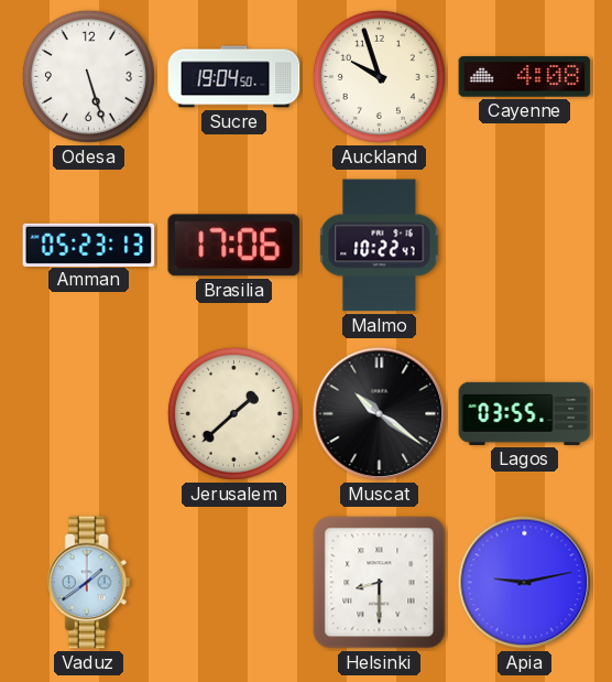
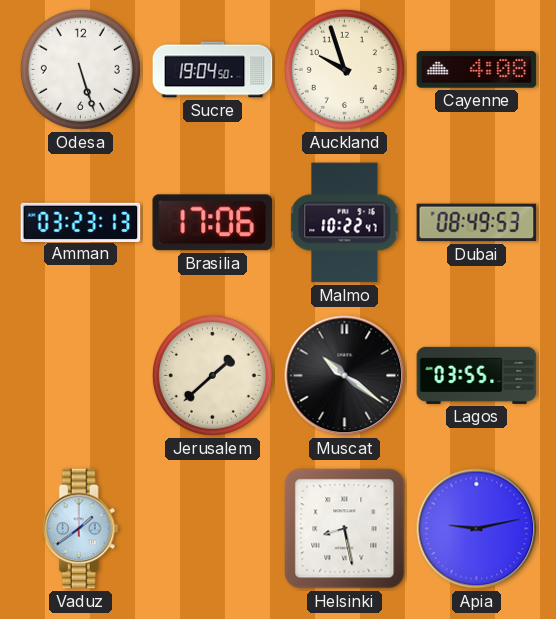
Amman: 05:23 -> 03:23 (81, 222)
Dubai: none -> 08:49 (477, 223)
Helsinki: 8:30 -> 8:28 (345, 529)
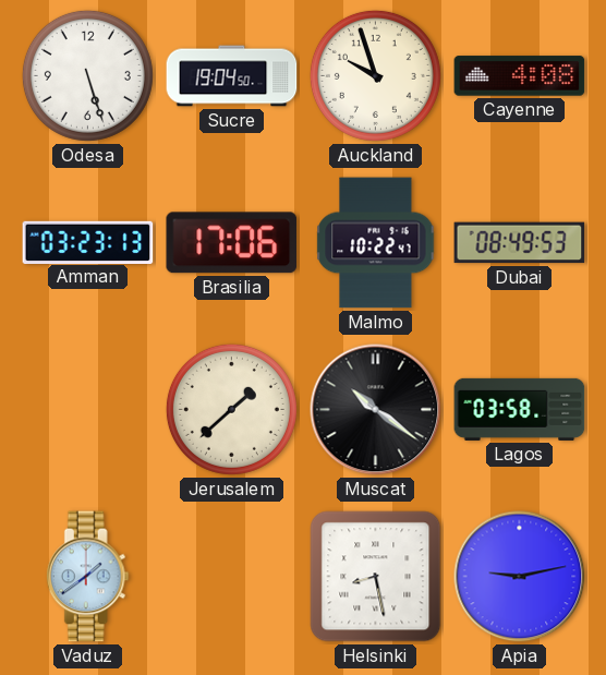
Lagos: 03:55 -> 03:58 (520, 409)
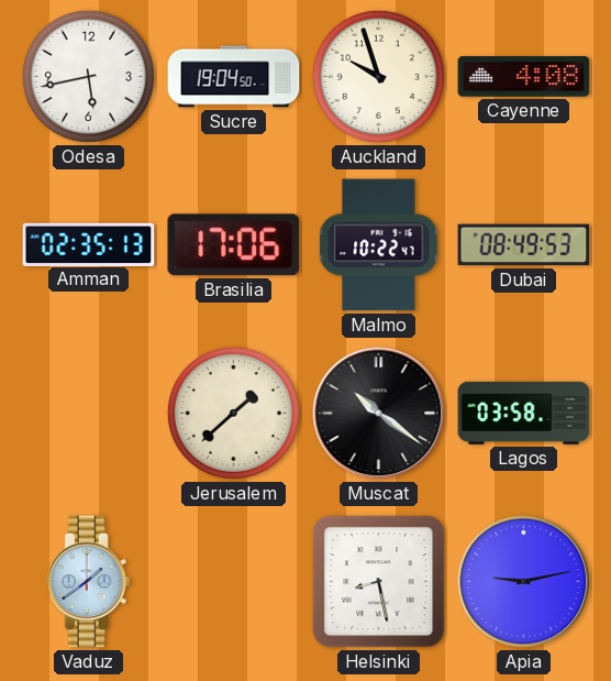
Odesa: 5:27 -> 5:43 (88, 76)
Amman: 03:23 -> 02:35 (89, 244)
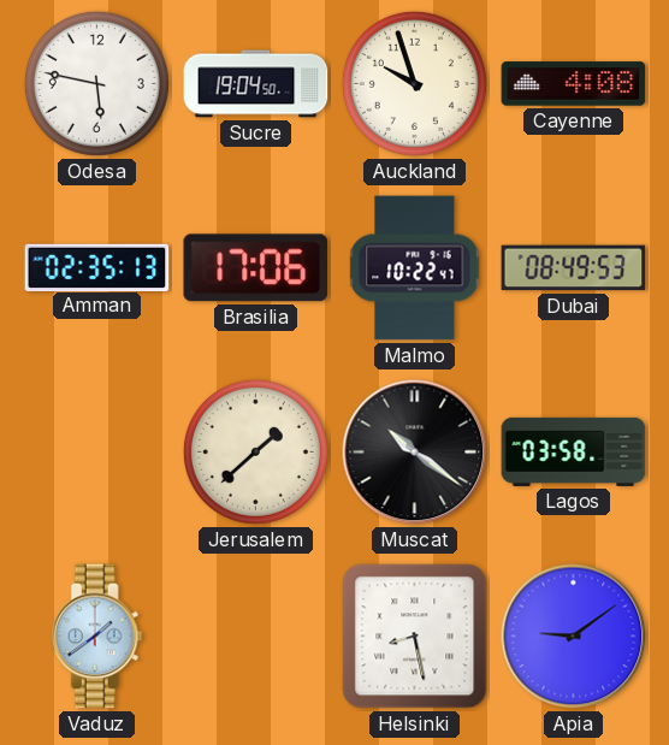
Odesa: 5:43 -> 5:47 (96, 83)
Apia: 9:13 -> 9:09 (574, 637)
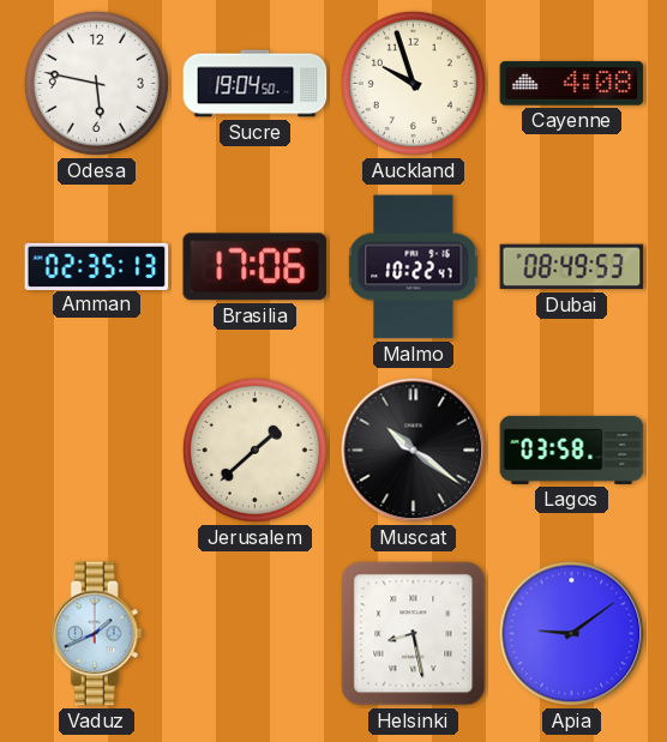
Vaduz: 1:39 -> 1:41 (96, 634)
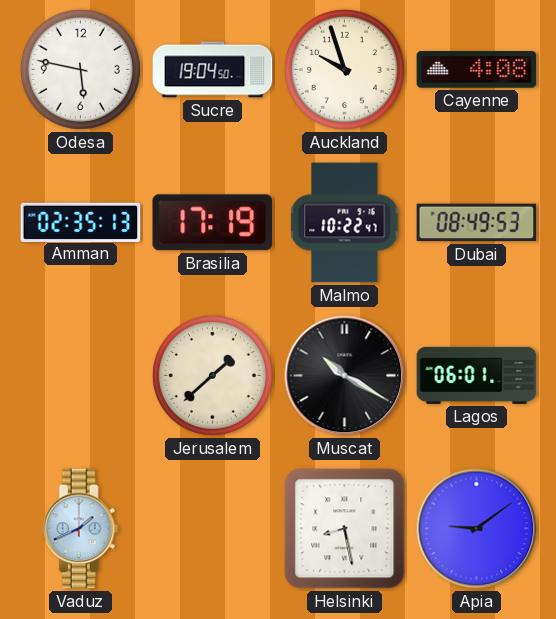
Brasilia: 17:06 -> 17:19 (213, 223)
Muscat: 10:21 -> 10:20 (345, 376)
Lagos: 03:58 -> 06:01 (477, 375)
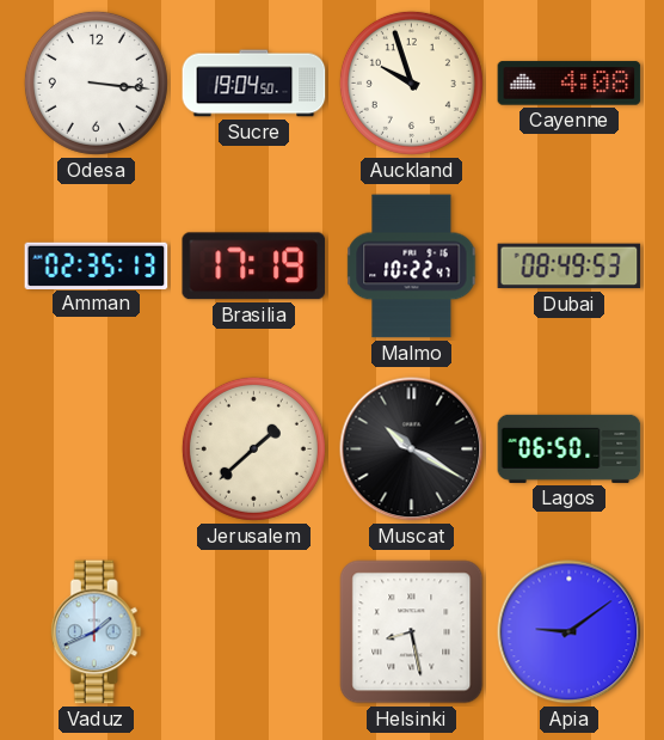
Odesa: 5:47 -> 3:16 (96, 82)
Lagos: 06:01 -> 06:50 (570, 448)
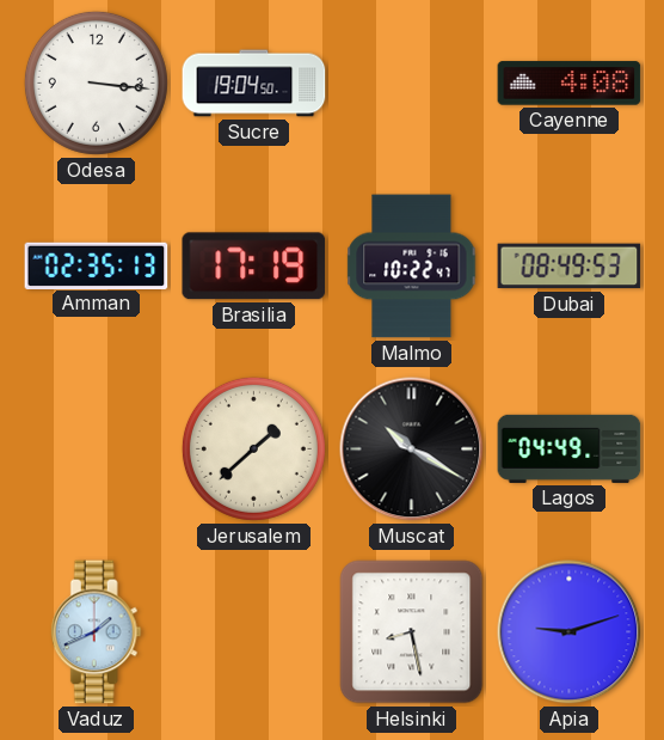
Auckland: 9:57 -> none (411, 82)
Lagos: 06:50 -> 04:49 (570, 448)
Apia: 9:09 -> 9:12 (570, 632)
